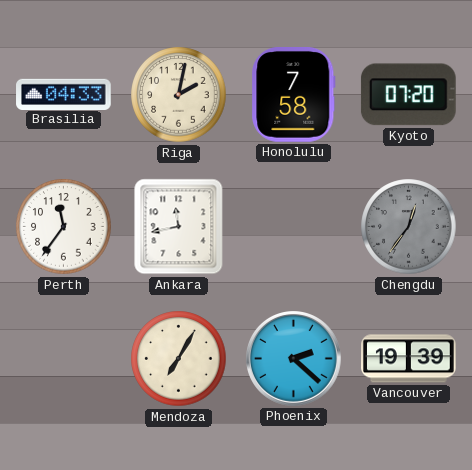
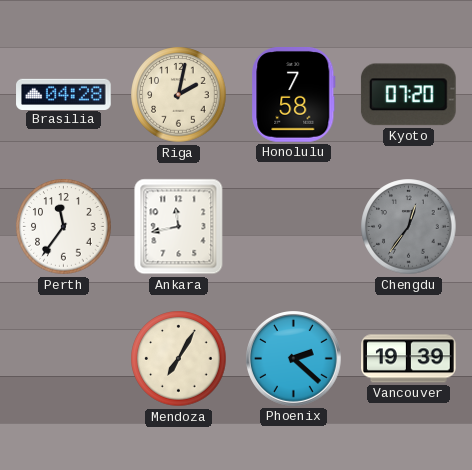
Brasilia: 04:33 -> 04:28 (64, 94)
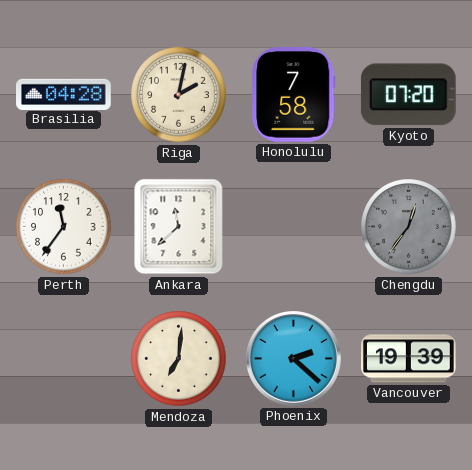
Ankara: 11:43 -> 11:38 (179, 227)
Mendoza: 7:05 -> 7:01 (179, 359)
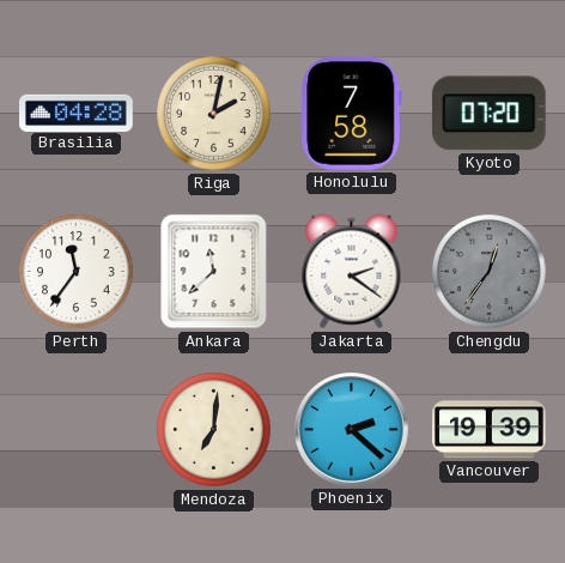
Jakarta: none -> 2:21 (352, 272)
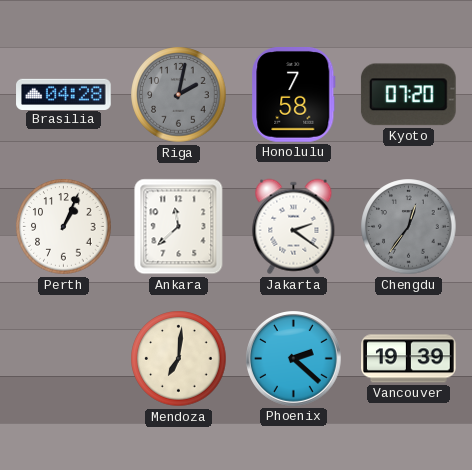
Riga dial: cream -> grey (179, 95)
Perth: 11:36 -> 1:04 (64, 227)
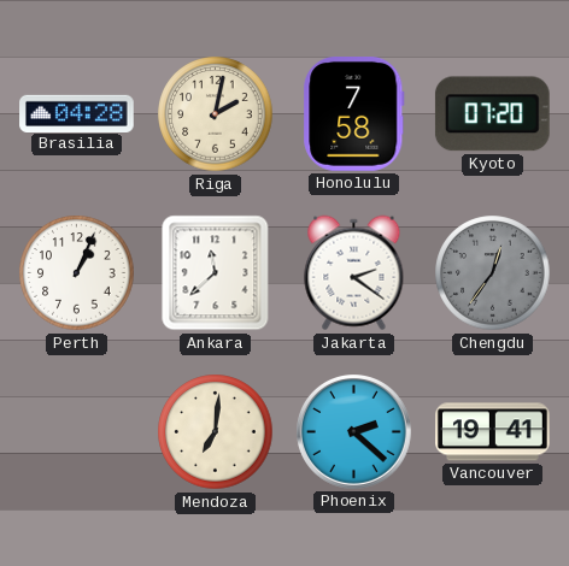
Riga dial: grey -> cream (216, 114)
Vancouver: 19:39 -> 19:41 (493, 432)
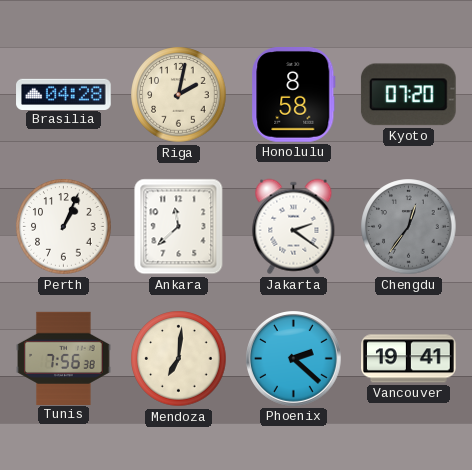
Honolulu: 7:58 -> 8:58 (294, 95)
Tunis: none -> 7:56 (64, 358)
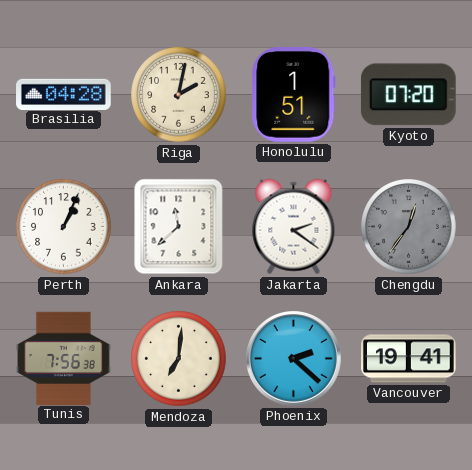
Honolulu: 8:58 -> 1:51 (294, 95)
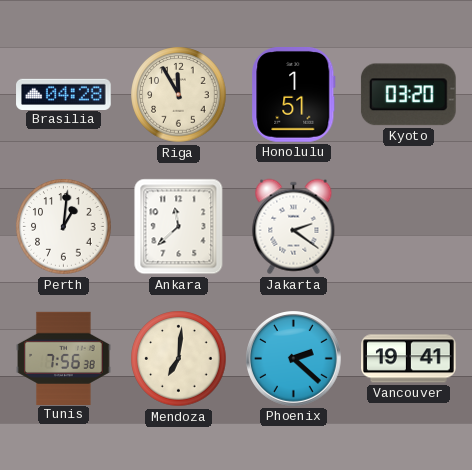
Riga: 2:02 -> 11:55 (179, 95)
Kyoto: 07:20 -> 03:20 (408, 95)
Perth: 1:04 -> 1:01 (64, 227)
Chengdu: 12:36 -> none (409, 227)
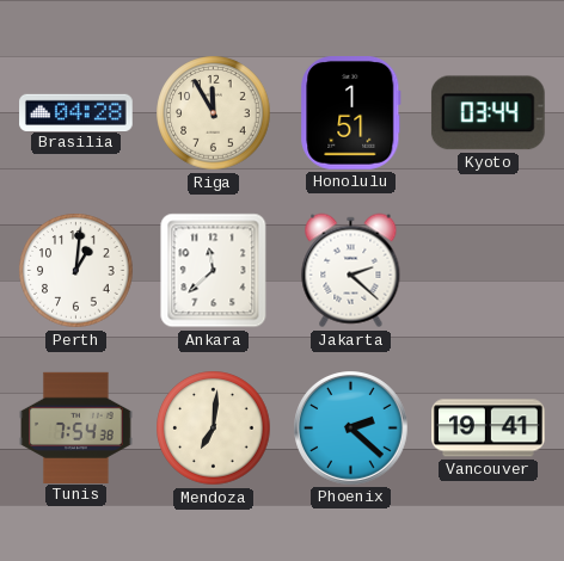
Kyoto: 03:20 -> 03:44 (488, 113)
Jakarta: 2:21 -> 2:22 (351, 271)
Tunis: 7:56 -> 7:54 (76, 427)
